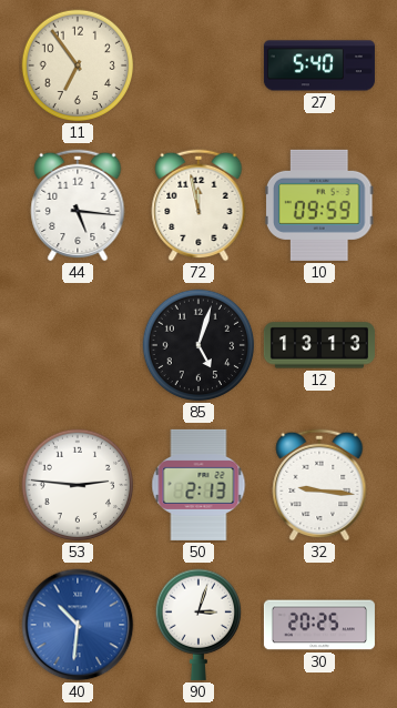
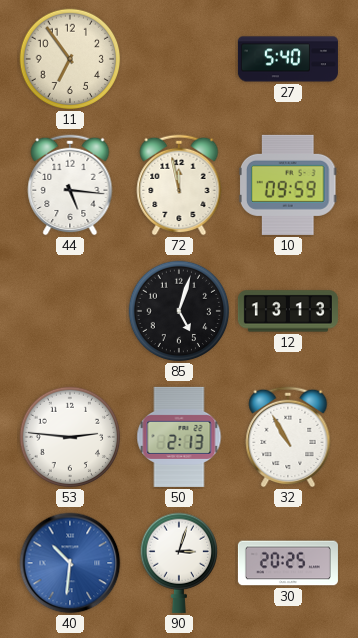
32: 9:16 -> 10:55 (288, 437)
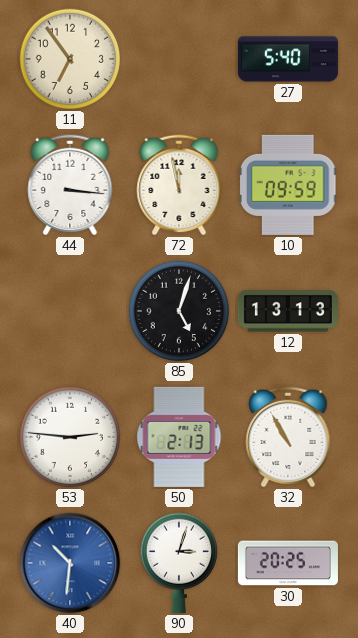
44: 5:16 -> 3:16 (70, 185)
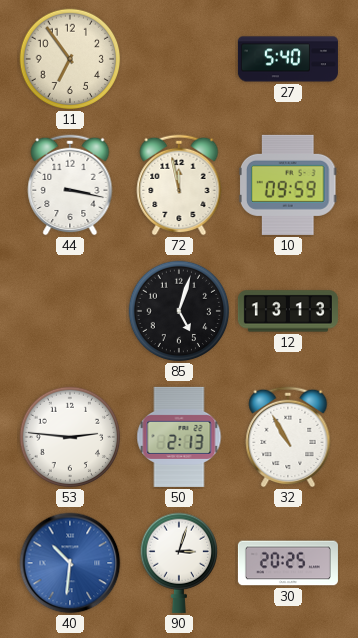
44: 3:16 -> 3:17 (70, 185)
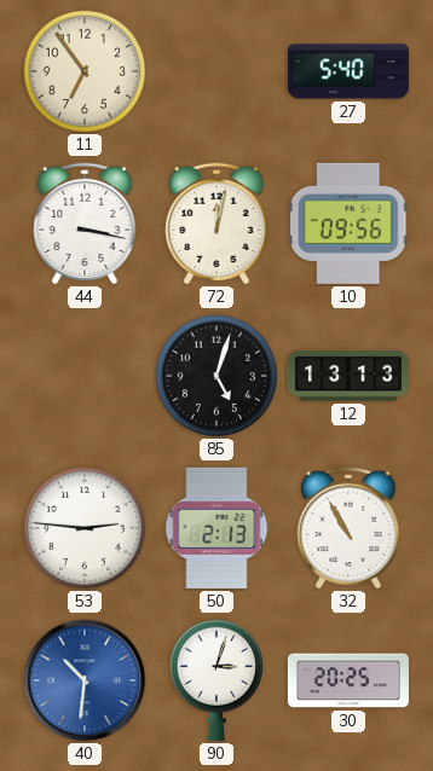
72: 11:58 -> 12:02 (217, 224)
10: 09:59 -> 09:56 (348, 224)
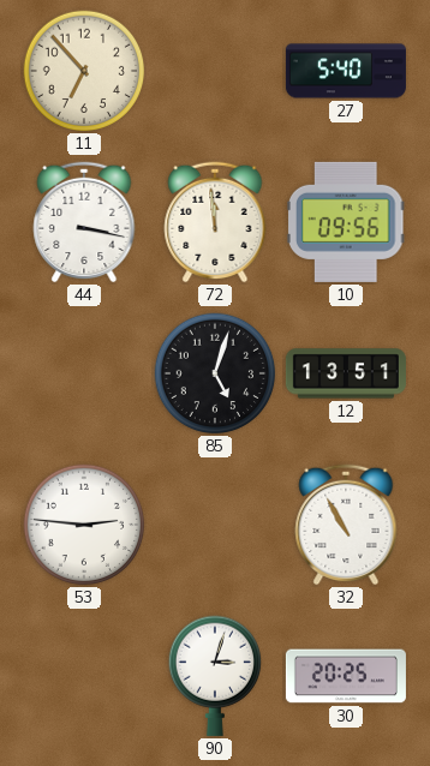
11: 6:54 -> 6:53 (84, 71)
72: 12:02 -> 11:59 (215, 222)
12: 13:13 -> 13:51 (346, 373)
50: 2:13 -> none (217, 528)
40: 10:31 -> none (85, 680)
